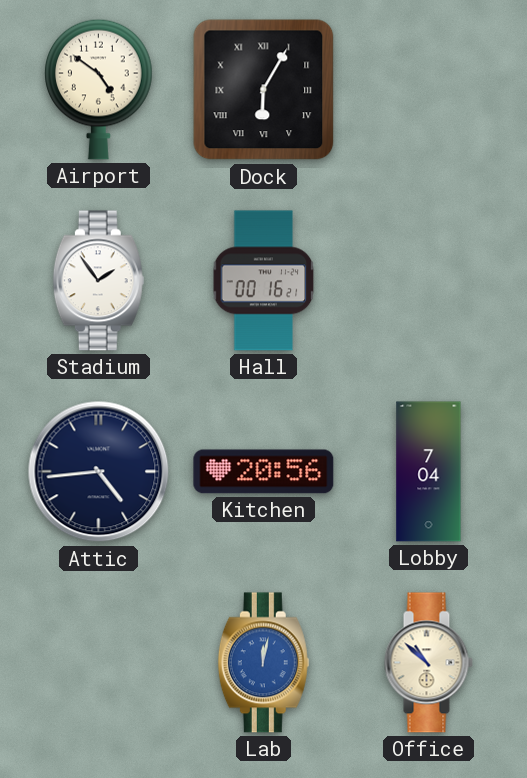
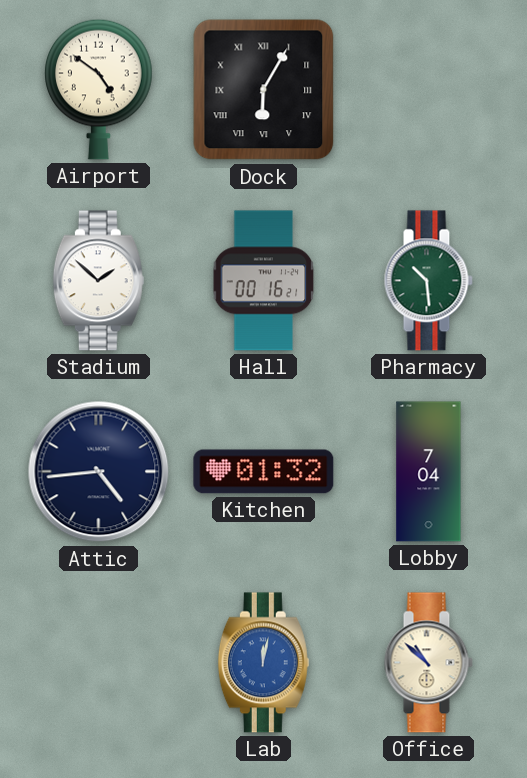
Stadium: 1:54 -> 1:52 (98, 281)
Pharmacy: none -> 10:29 (428, 281)
Kitchen: 20:56 -> 01:32 (264, 472)
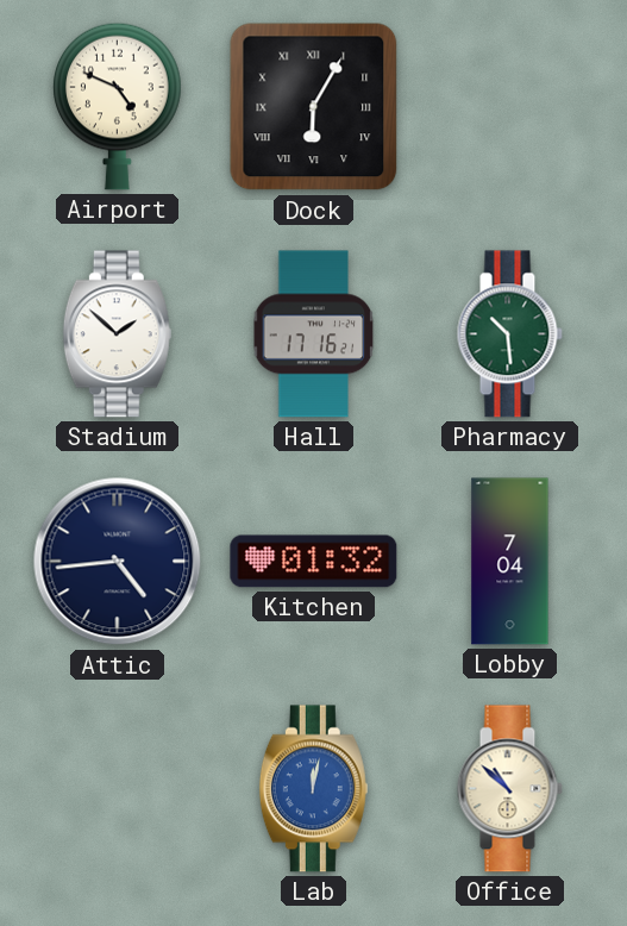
Airport: 4:51 -> 4:49 (118, 106)
Hall: 00:16 -> 17:16 (314, 334)
